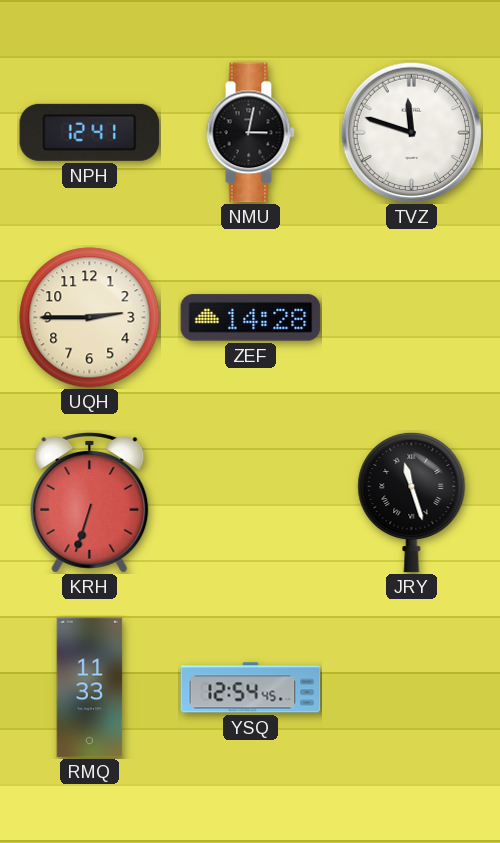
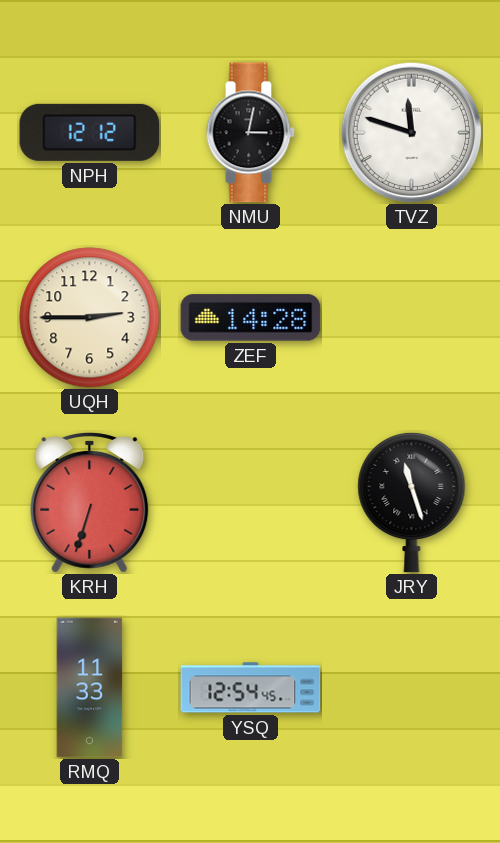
NPH: 12:41 -> 12:12 (90, 132)
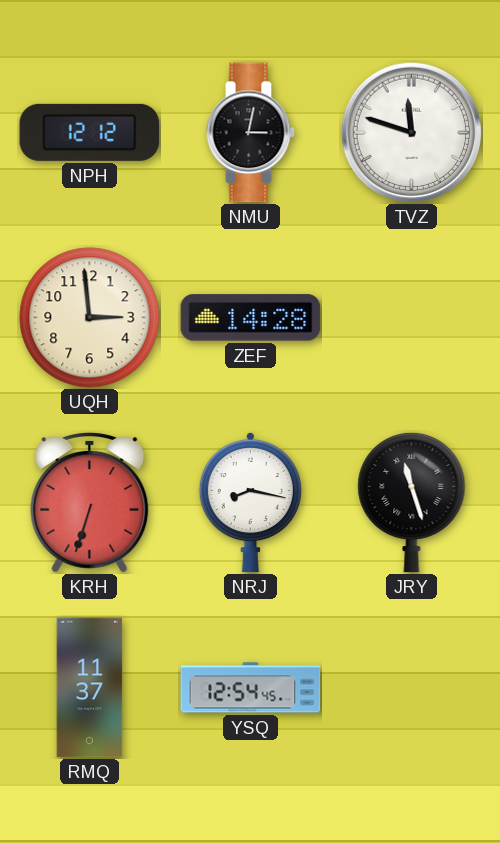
UQH: 2:45 -> 2:59 (90, 318)
NRJ: none -> 8:17 (250, 502)
RMQ: 11:33 -> 11:37 (90, 688)
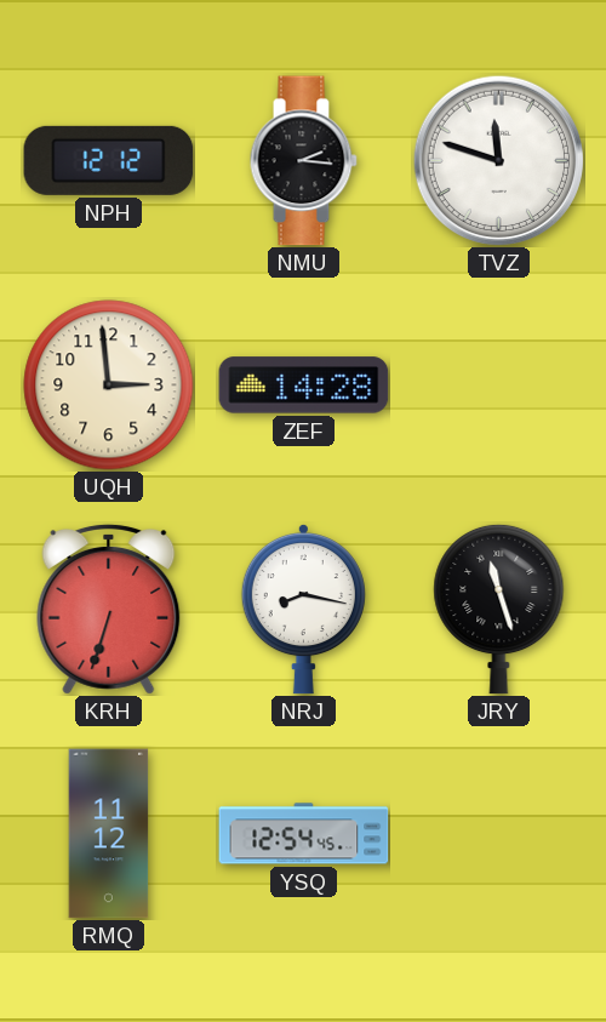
NMU: 3:02 -> 2:16 (303, 161)
RMQ: 11:37 -> 11:12 (109, 834)
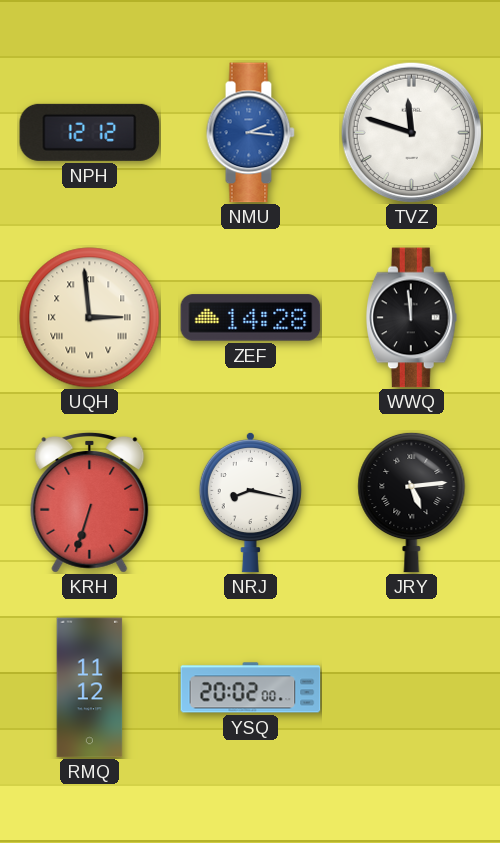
NMU dial: black -> blue (250, 133)
UQH numerals: Arabic -> Roman (90, 318)
WWQ: none -> 11:59 (411, 318)
JRY: 11:27 -> 5:14 (412, 502)
YSQ: 12:54 -> 20:02 (251, 688)
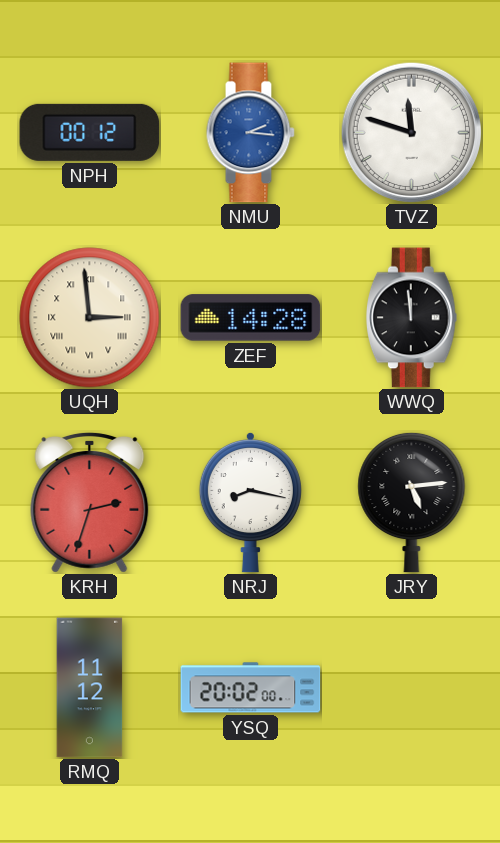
NPH: 12:12 -> 00:12 (90, 132)
KRH: 6:33 -> 2:33 (90, 502)
